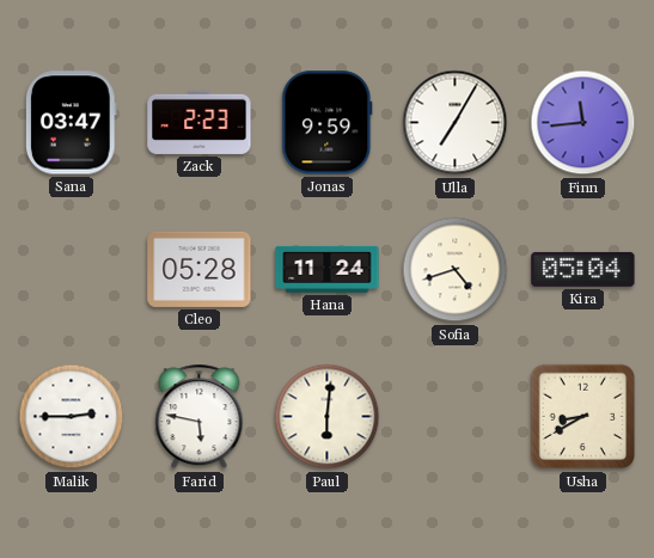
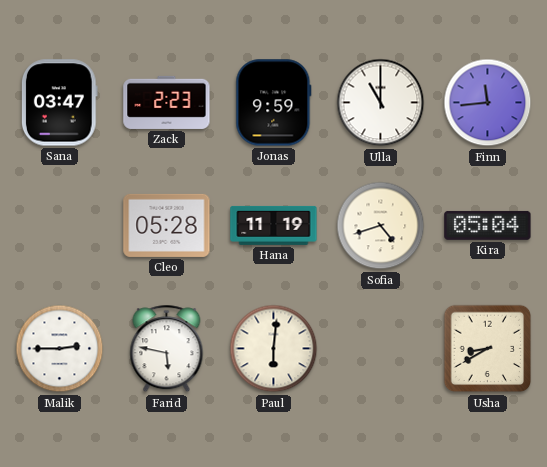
Ulla: 7:05 -> 11:00 (381, 103)
Hana: 11:24 -> 11:19 (274, 225)
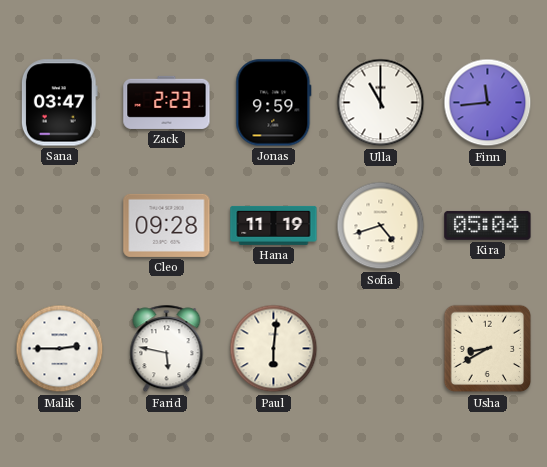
Cleo: 05:28 -> 09:28 (167, 225)
